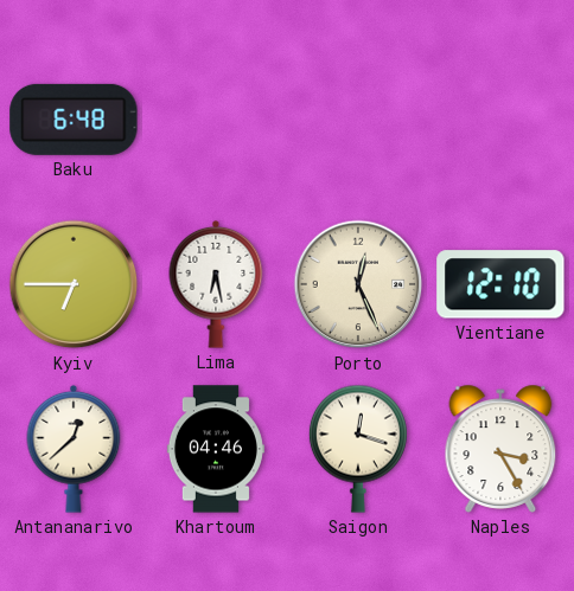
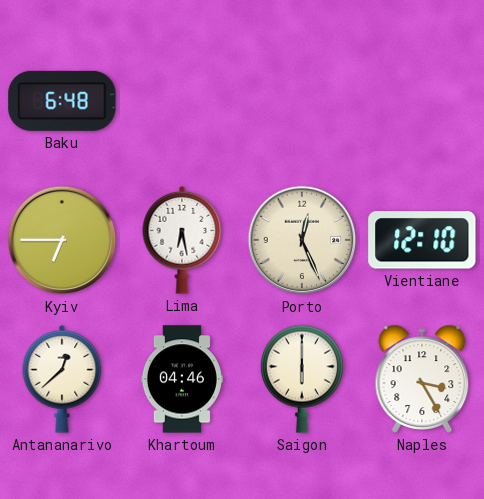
Saigon: 12:18 -> 6:00 (302, 379)
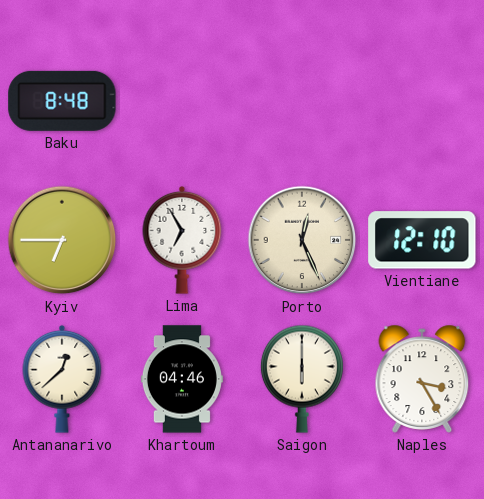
Baku: 6:48 -> 8:48 (62, 101)
Lima: 6:28 -> 6:55 (182, 240)
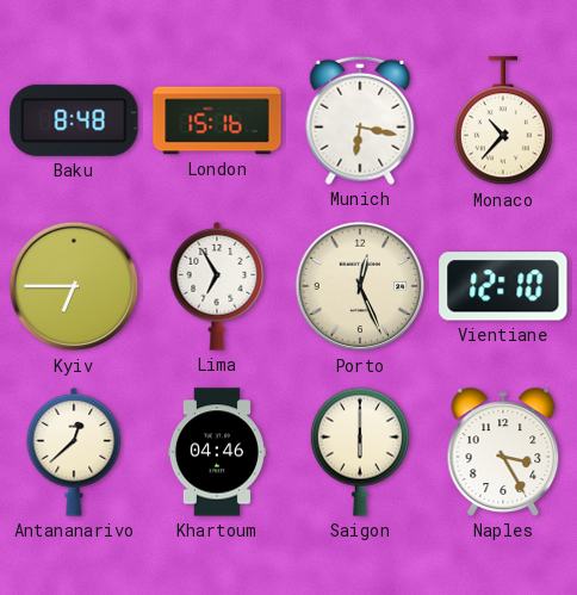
London: none -> 15:16 (217, 120)
Munich: none -> 6:17 (360, 120)
Monaco: none -> 10:37 (503, 122)
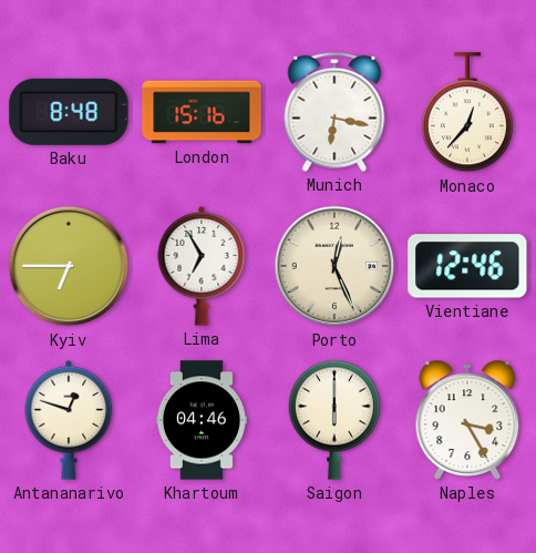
Monaco: 10:37 -> 12:37 (467, 113)
Vientiane: 12:10 -> 12:46 (467, 266)
Antananarivo: 12:38 -> 12:48 (69, 420)
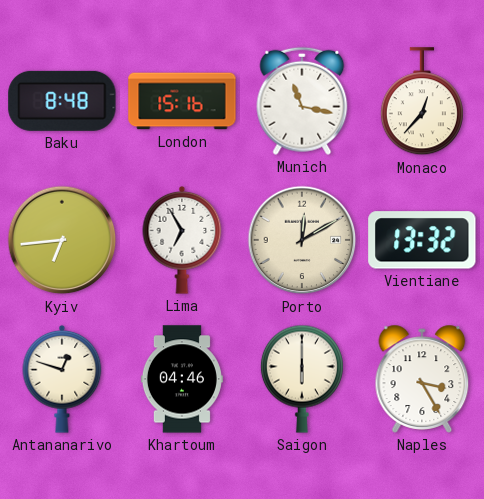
Munich: 6:17 -> 11:17 (302, 101)
Kyiv: 6:45 -> 6:44 (62, 240)
Porto: 12:26 -> 12:10 (302, 240)
Vientiane: 12:46 -> 13:32 (422, 240)
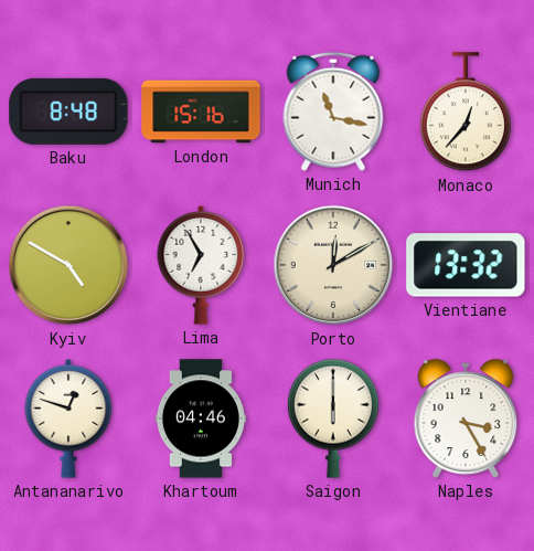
Kyiv: 6:44 -> 4:50 (68, 265)
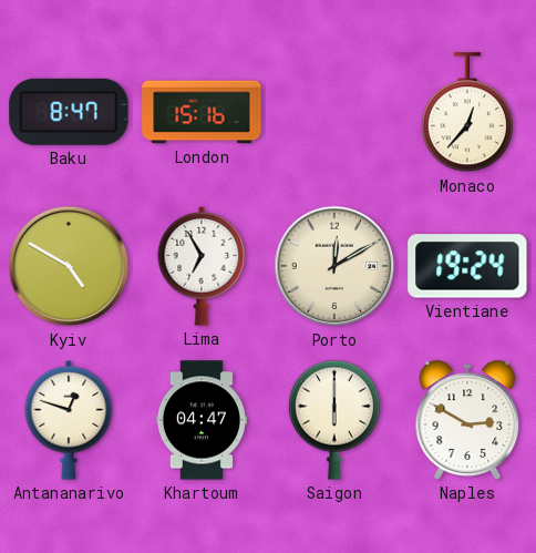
Baku: 8:48 -> 8:47 (69, 112)
Munich: 11:17 -> none (333, 112)
Vientiane: 13:32 -> 19:24 (467, 266)
Khartoum: 04:46 -> 04:47 (202, 420)
Naples: 3:25 -> 2:50 (467, 420)
